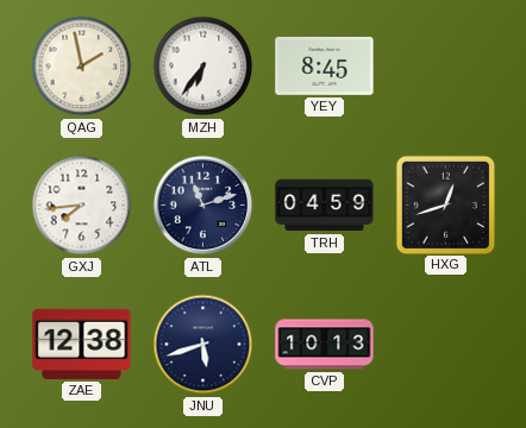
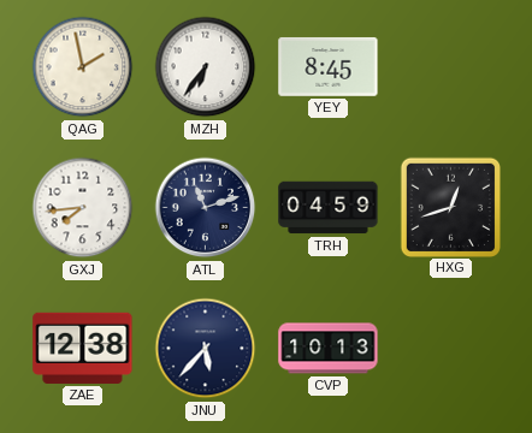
JNU: 5:42 -> 5:37 (206, 349)
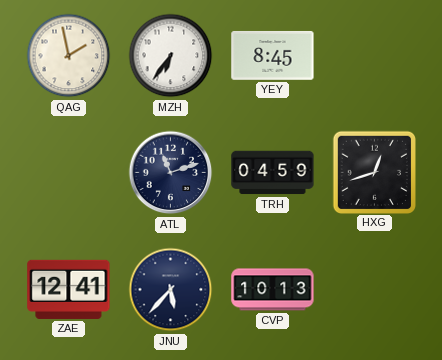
GXJ: 7:44 -> none (83, 208)
ZAE: 12:38 -> 12:41 (69, 289)
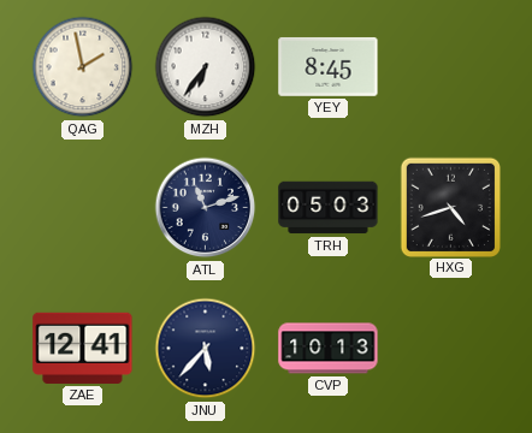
TRH: 04:59 -> 05:03 (329, 208)
HXG: 12:42 -> 4:42 (450, 207)
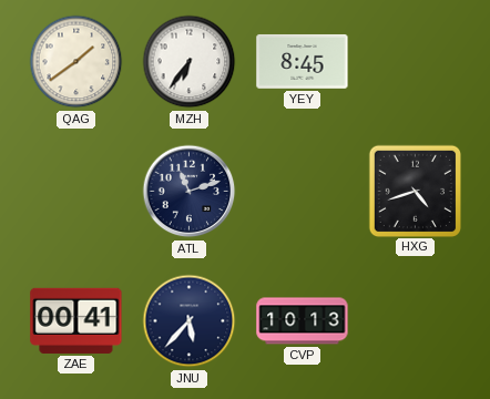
QAG: 1:58 -> 1:39 (76, 62)
TRH: 05:03 -> none (329, 208)
ZAE: 12:41 -> 00:41 (76, 320)
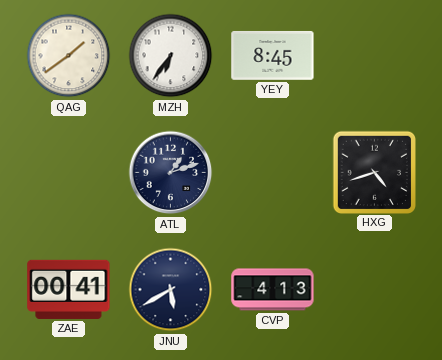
ATL: 11:12 -> 1:12 (171, 173)
JNU: 5:37 -> 5:40 (171, 290)
CVP: 10:13 -> 4:13 (273, 290)
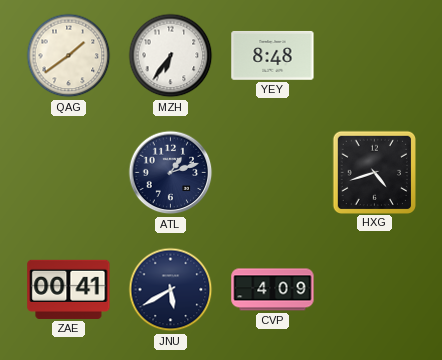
YEY: 8:45 -> 8:48 (273, 56)
CVP: 4:13 -> 4:09 (273, 290)
